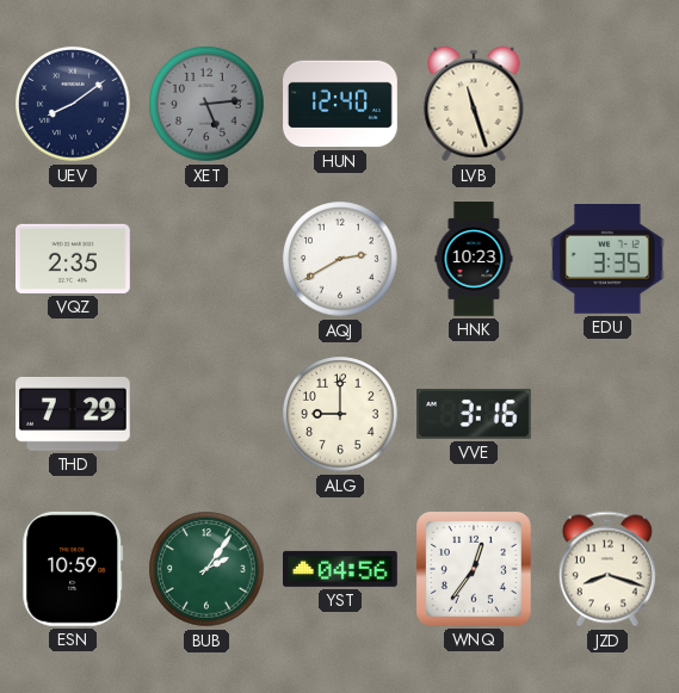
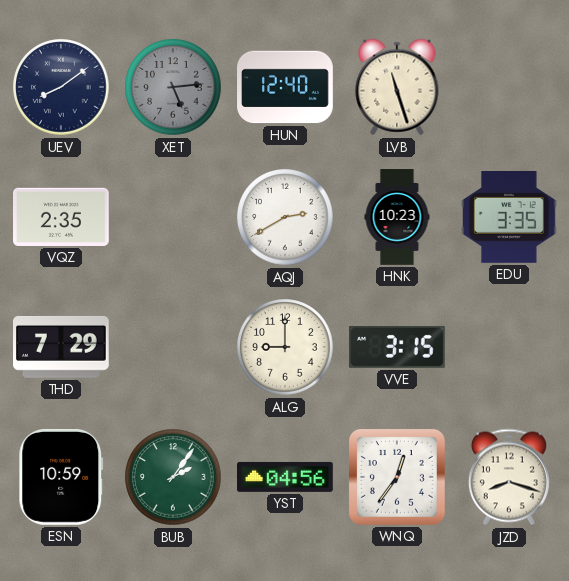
VVE: 3:16 -> 3:15 (398, 347)
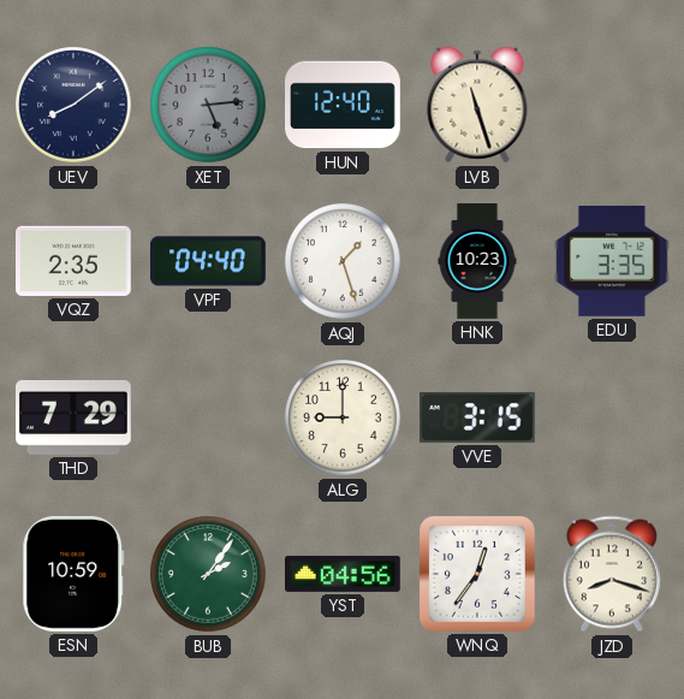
VPF: none -> 04:40 (209, 261)
AQJ: 2:40 -> 1:27 (343, 261)
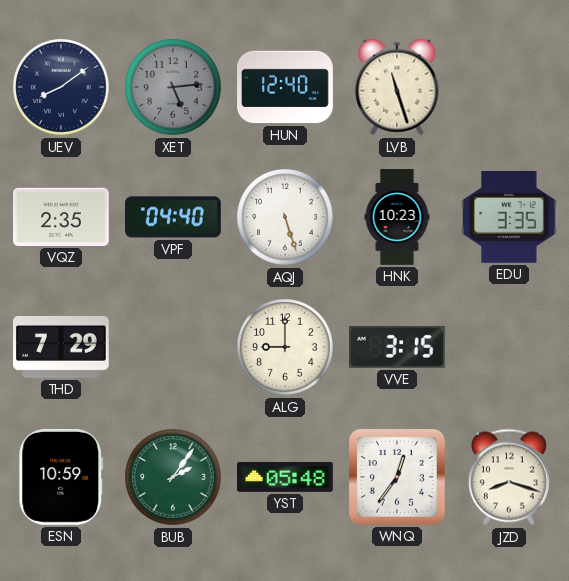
AQJ: 1:27 -> 5:27 (285, 217)
YST: 04:56 -> 05:48 (286, 477)
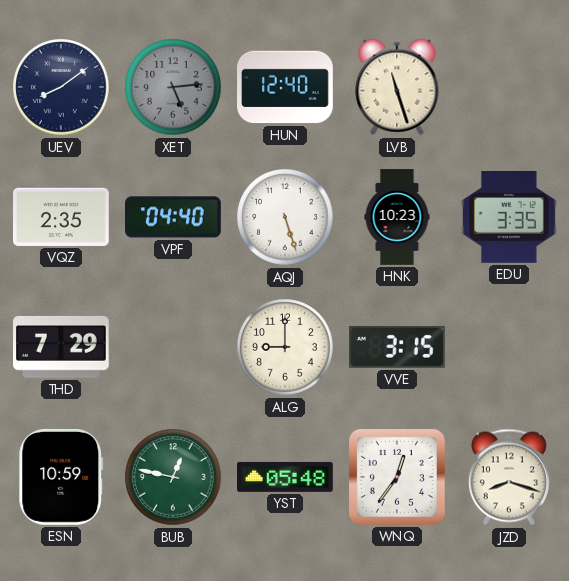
BUB: 2:06 -> 12:47 (173, 477)
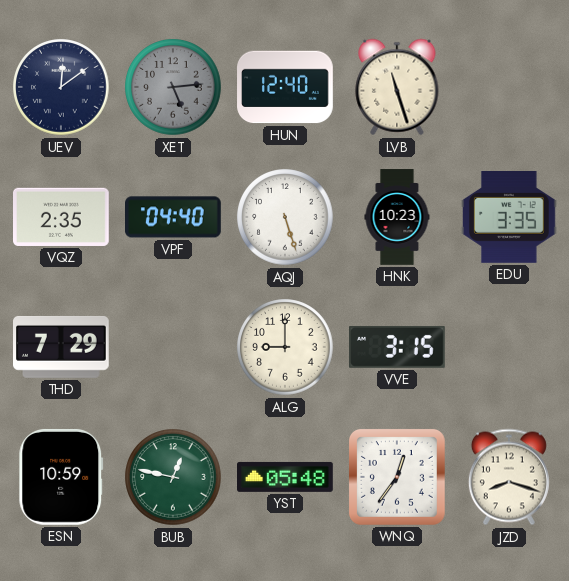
UEV: 8:09 -> 12:09 (61, 87)
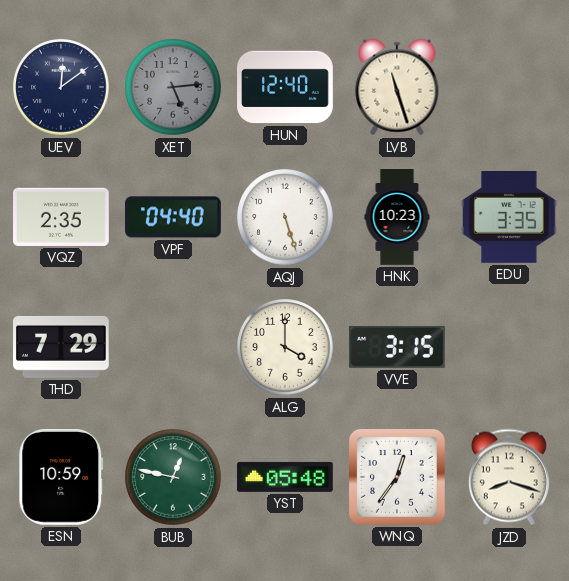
ALG: 9:00 -> 4:00 (285, 347)
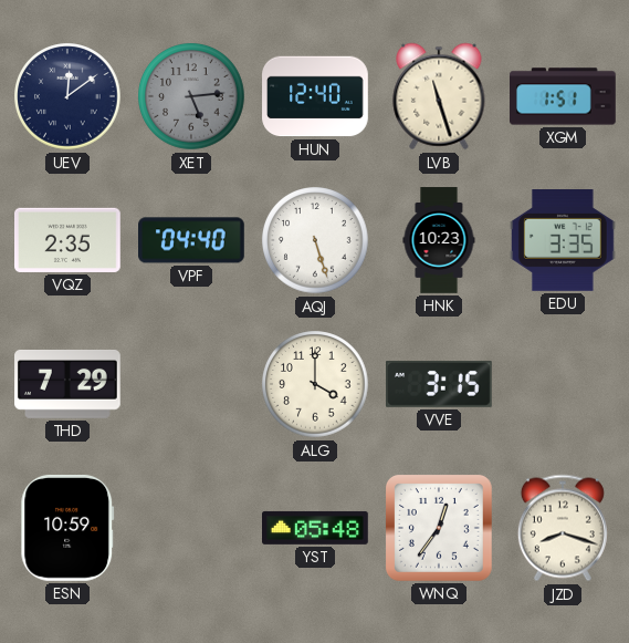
XGM: none -> 1:51 (563, 96)
BUB: 12:47 -> none (173, 477)
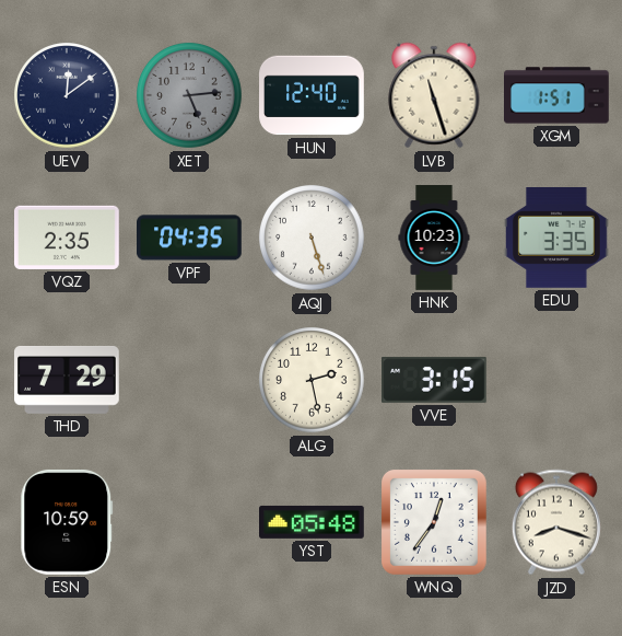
VPF: 04:40 -> 04:35 (190, 238)
ALG: 4:00 -> 2:28 (312, 380)
